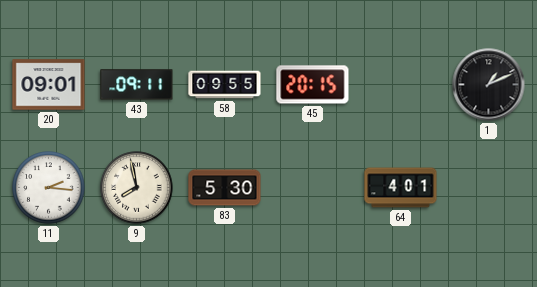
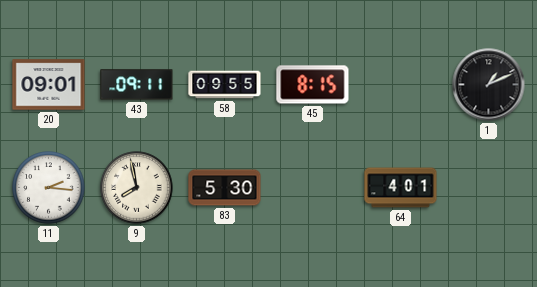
45: 20:15 -> 8:15 (313, 85)
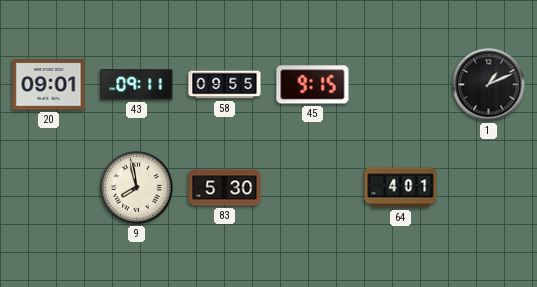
45: 8:15 -> 9:15 (313, 85)
11: 2:16 -> none (49, 188)
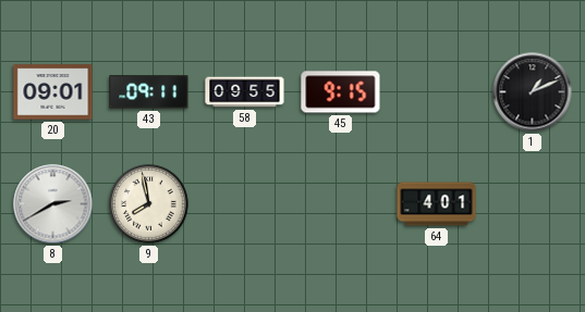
8: none -> 2:40 (53, 204)
83: 5:30 -> none (225, 188)
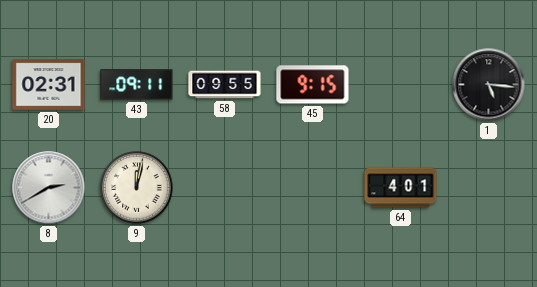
20: 09:01 -> 02:31 (49, 85)
1: 1:11 -> 5:16 (489, 85)
9: 7:58 -> 12:02 (137, 188)
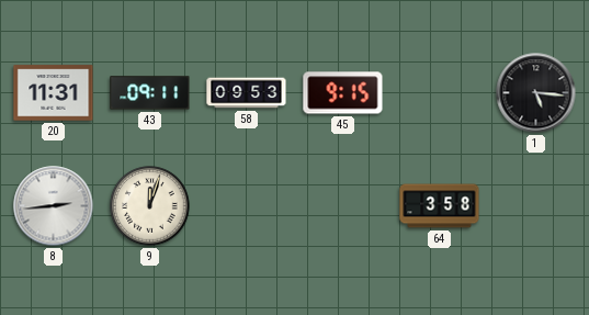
20: 02:31 -> 11:31 (54, 93)
58: 09:55 -> 09:53 (247, 93)
8: 2:40 -> 2:44 (54, 206)
9: 12:02 -> 12:03 (150, 206)
64: 4:01 -> 3:58 (440, 206)
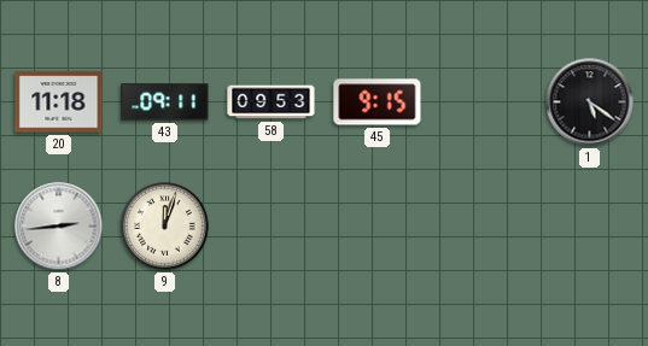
20: 11:31 -> 11:18 (59, 102)
1: 5:16 -> 5:21 (590, 102)
64: 3:58 -> none (440, 206)
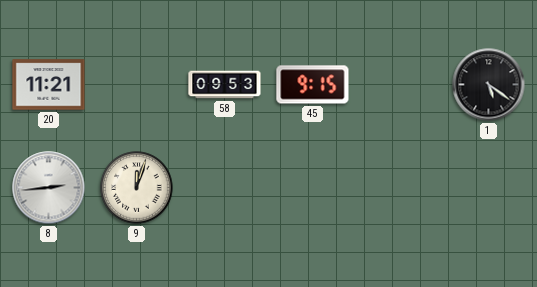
20: 11:18 -> 11:21 (49, 85)
43: 09:11 -> none (165, 102)
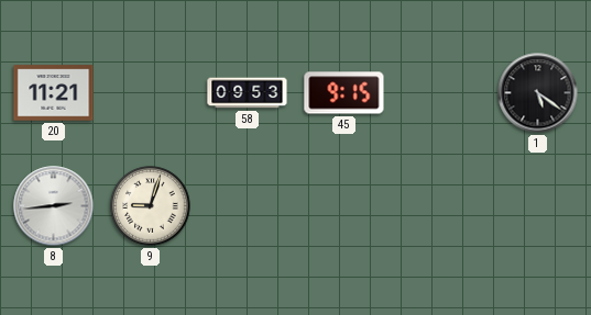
9: 12:03 -> 9:03 (151, 206)
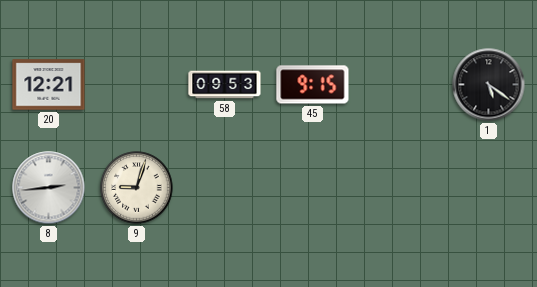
20: 11:21 -> 12:21 (49, 85)
